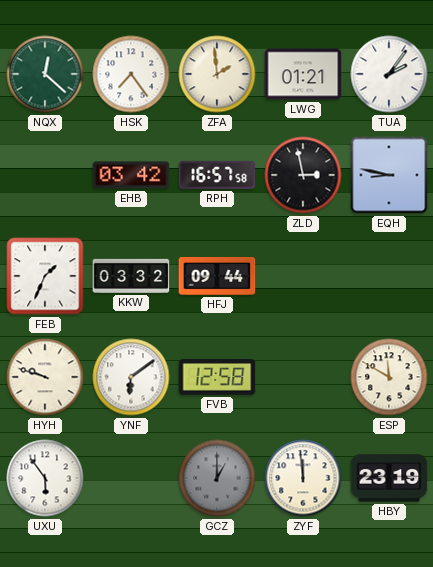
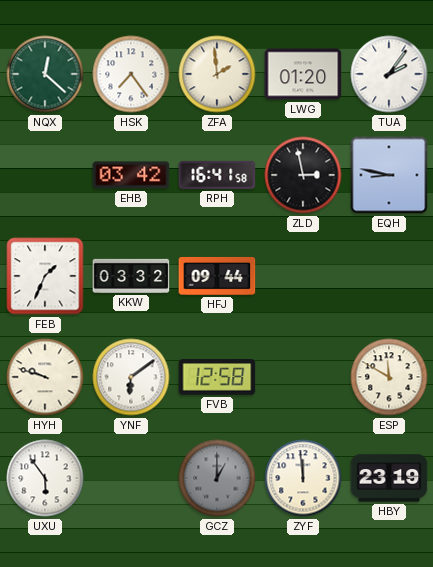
LWG: 01:21 -> 01:20 (303, 74)
RPH: 16:57 -> 16:41 (217, 175)
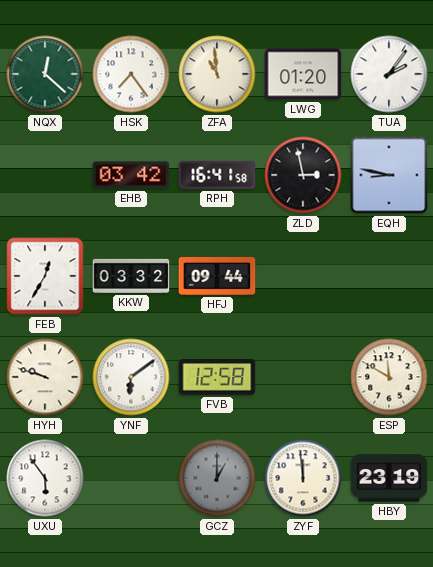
ZFA: 1:59 -> 10:59 (217, 74)
FEB: 1:34 -> 12:35 (45, 276)
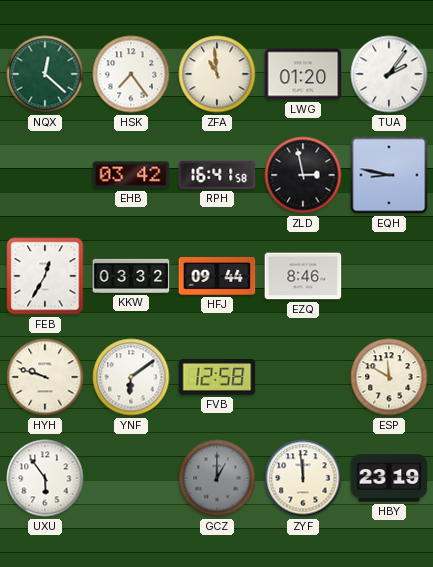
EZQ: none -> 8:46 (303, 276)
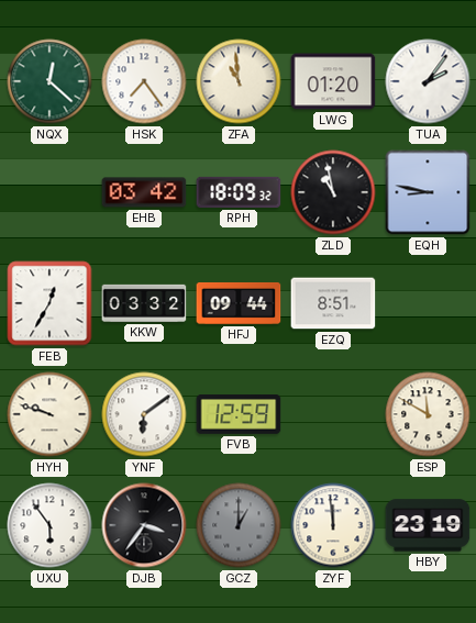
RPH: 16:41 -> 18:09 (239, 192)
ZLD: 2:58 -> 10:58 (333, 192)
EZQ: 8:46 -> 8:51 (333, 303)
FVB: 12:58 -> 12:59 (239, 414)
DJB: none -> 3:36 (144, 525)
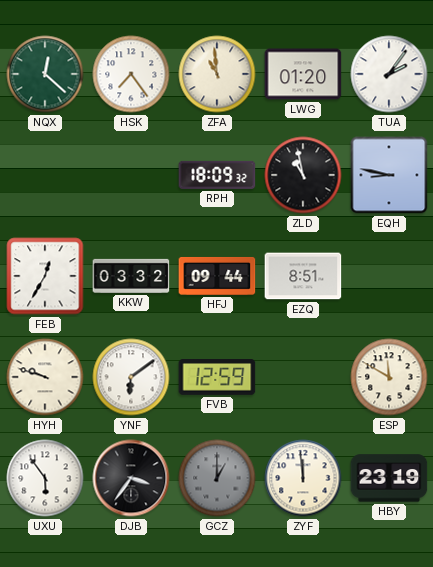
EHB: 03:42 -> none (144, 192)
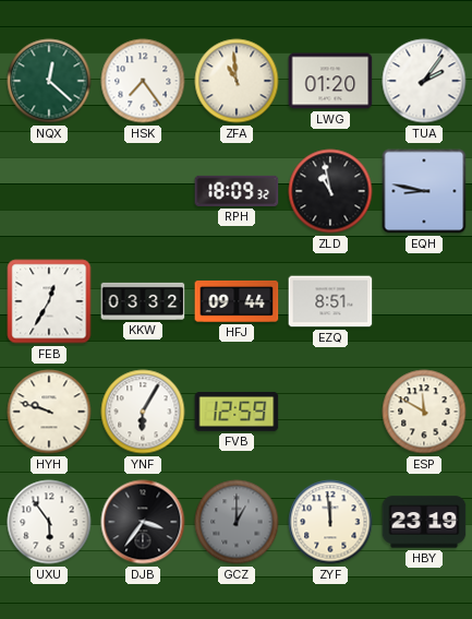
YNF: 6:09 -> 6:05 (143, 412)
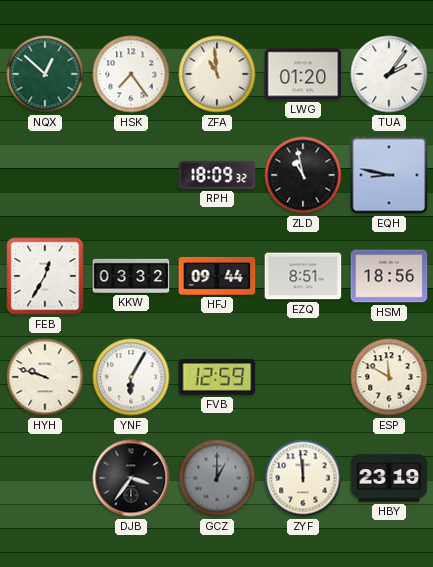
NQX: 12:22 -> 12:52 (45, 74)
HSM: none -> 18:56 (389, 276)
UXU: 5:54 -> none (49, 522)
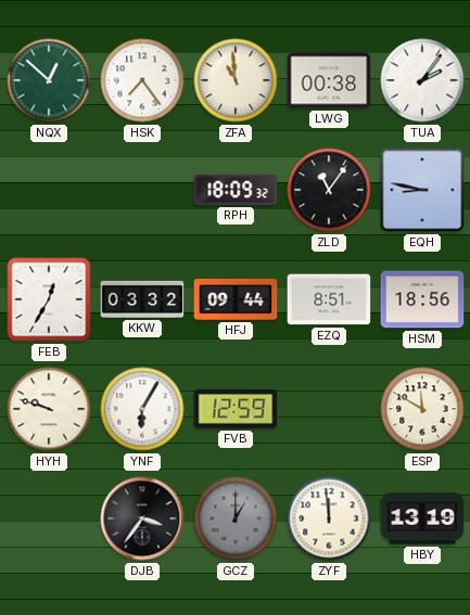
LWG: 01:20 -> 00:38 (329, 80)
ZLD: 10:58 -> 11:06 (329, 190)
HBY: 23:19 -> 13:19 (422, 518)
